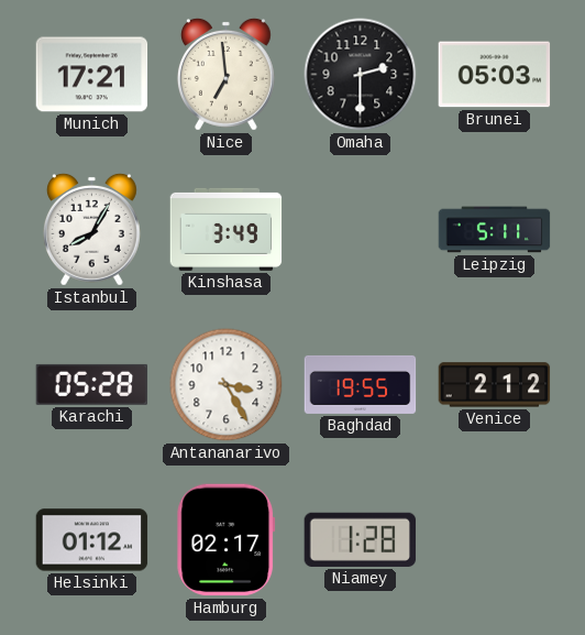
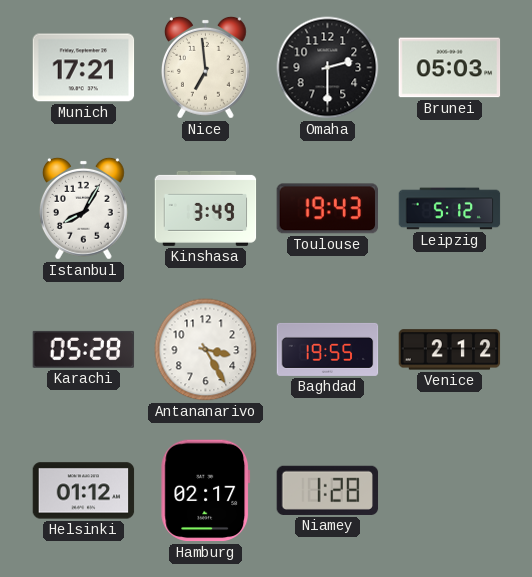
Toulouse: none -> 19:43 (327, 209)
Leipzig: 5:11 -> 5:12 (450, 209)
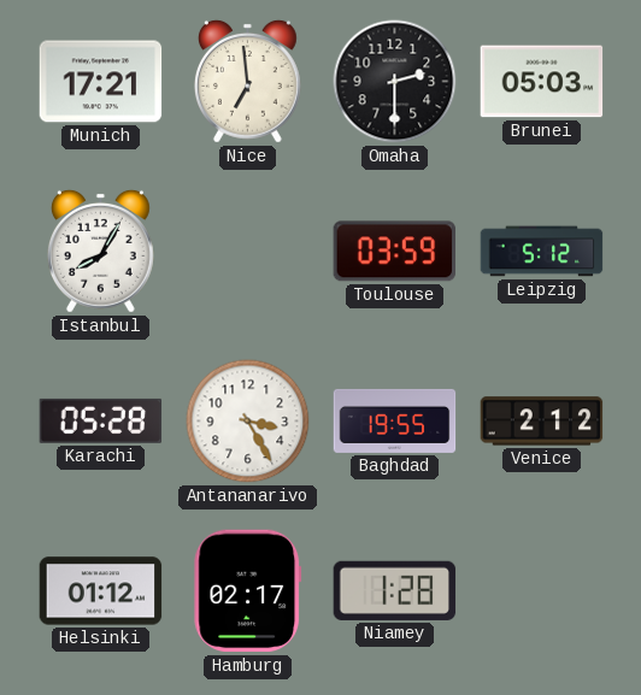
Kinshasa: 3:49 -> none (206, 208)
Toulouse: 19:43 -> 03:59 (394, 252)
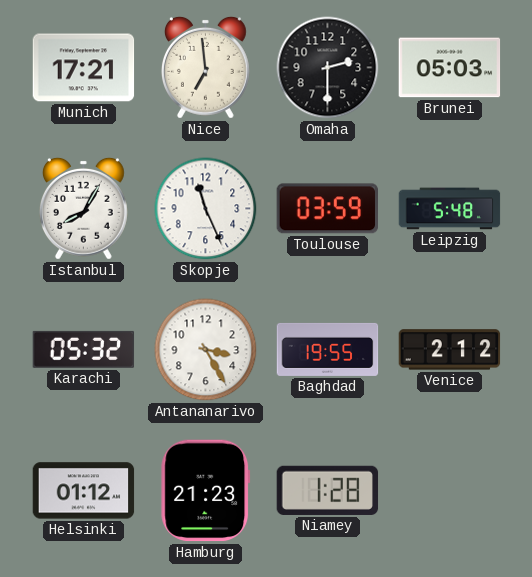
Skopje: none -> 11:26 (206, 209)
Leipzig: 5:12 -> 5:48 (450, 209)
Karachi: 05:28 -> 05:32 (84, 349)
Hamburg: 02:17 -> 21:23 (206, 491)
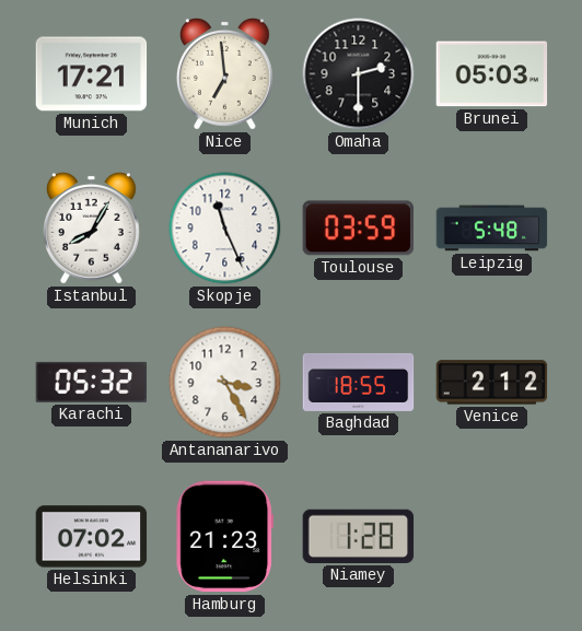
Baghdad: 19:55 -> 18:55 (359, 382)
Helsinki: 01:12 -> 07:02 (92, 537)
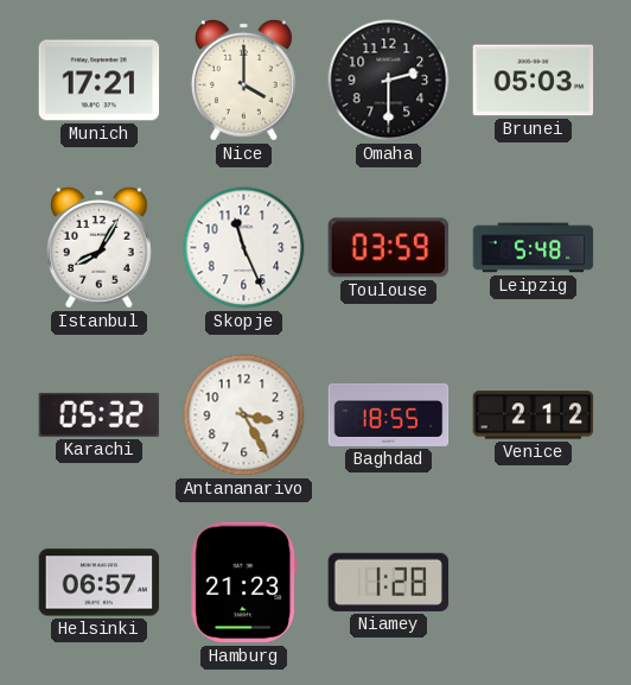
Nice: 6:59 -> 4:00 (243, 80)
Helsinki: 07:02 -> 06:57 (100, 583)
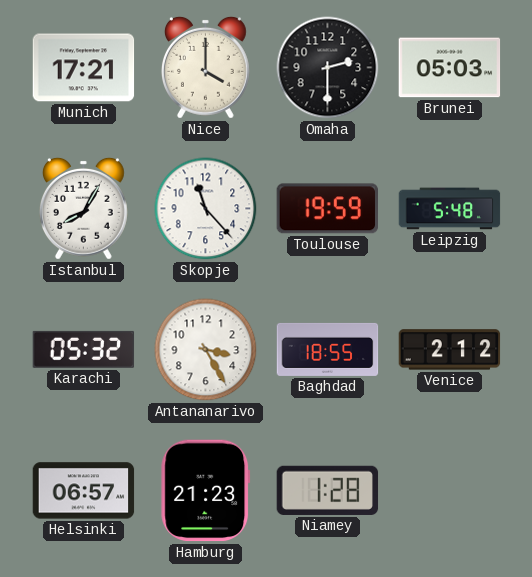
Skopje: 11:26 -> 11:23 (206, 209)
Toulouse: 03:59 -> 19:59 (327, 209)
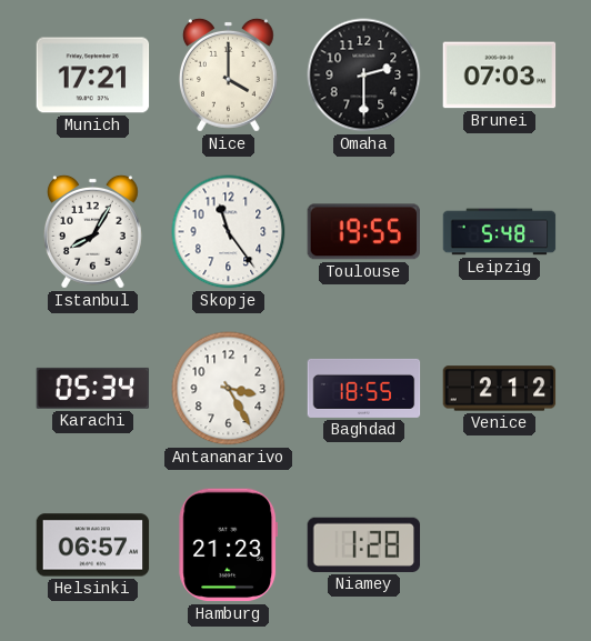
Brunei: 05:03 -> 07:03 (500, 76)
Skopje: 11:23 -> 11:24 (229, 232)
Toulouse: 19:59 -> 19:55 (363, 232)
Karachi: 05:32 -> 05:34 (93, 388)
